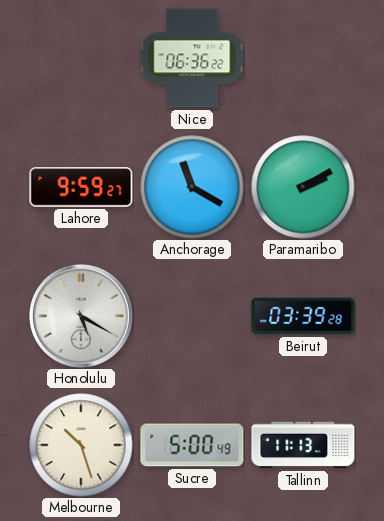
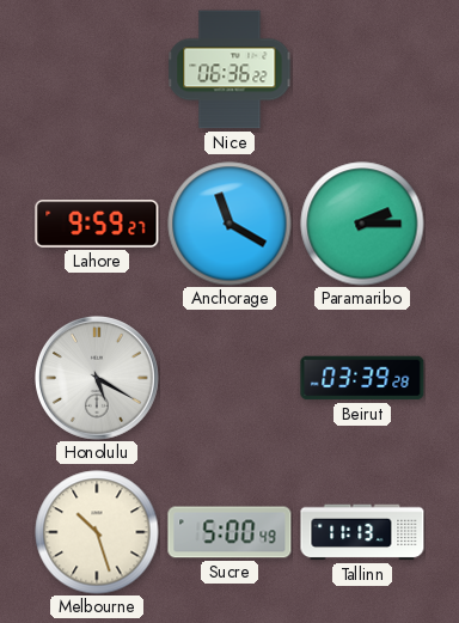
Paramaribo: 2:10 -> 2:15 (362, 224)
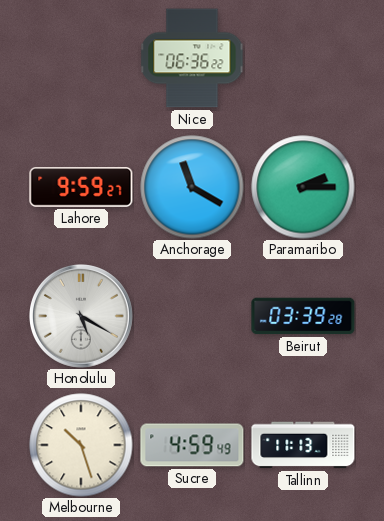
Sucre: 5:00 -> 4:59 (192, 445)
